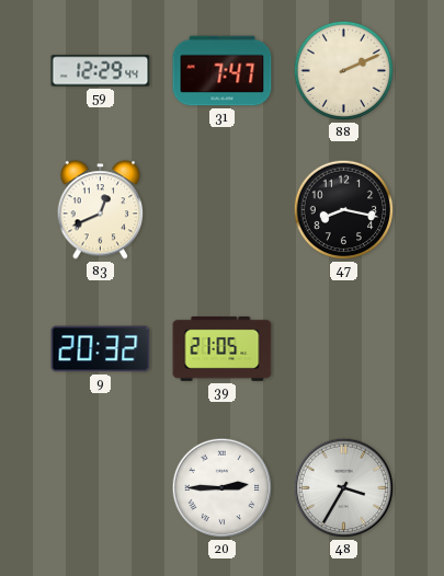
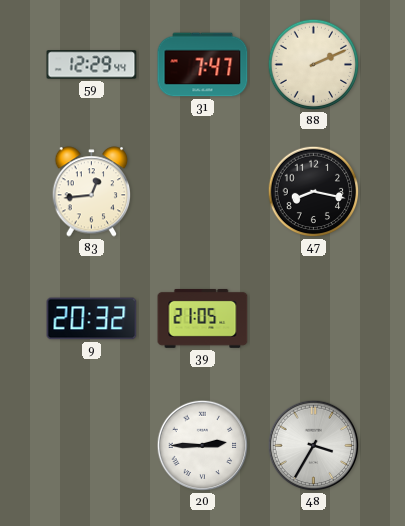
83: 12:41 -> 12:44 (92, 192)
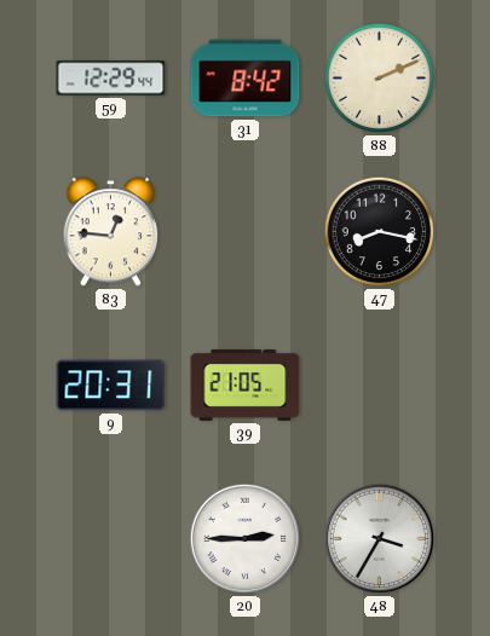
31: 7:47 -> 8:42 (246, 79)
83: 12:44 -> 12:46 (111, 232)
9: 20:32 -> 20:31 (111, 386)
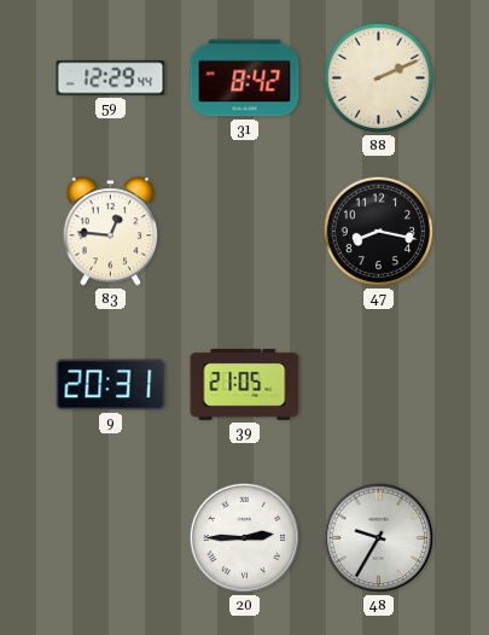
48: 3:35 -> 9:35 (379, 538)
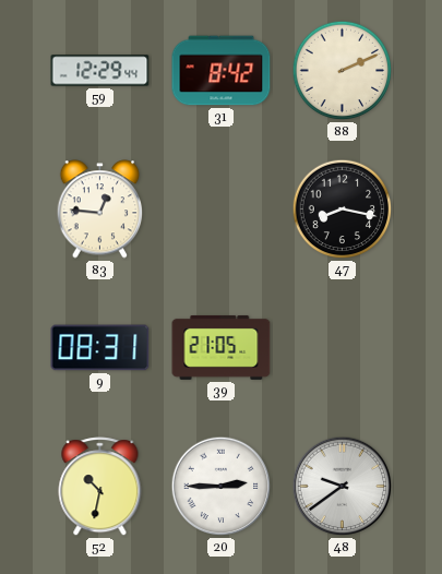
9: 20:31 -> 08:31 (100, 348)
52: none -> 10:32 (100, 487)
48: 9:35 -> 9:39 (343, 487)
